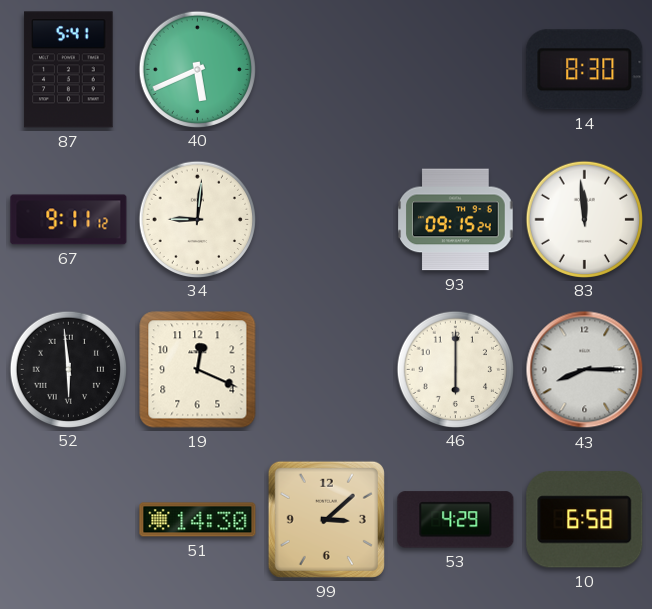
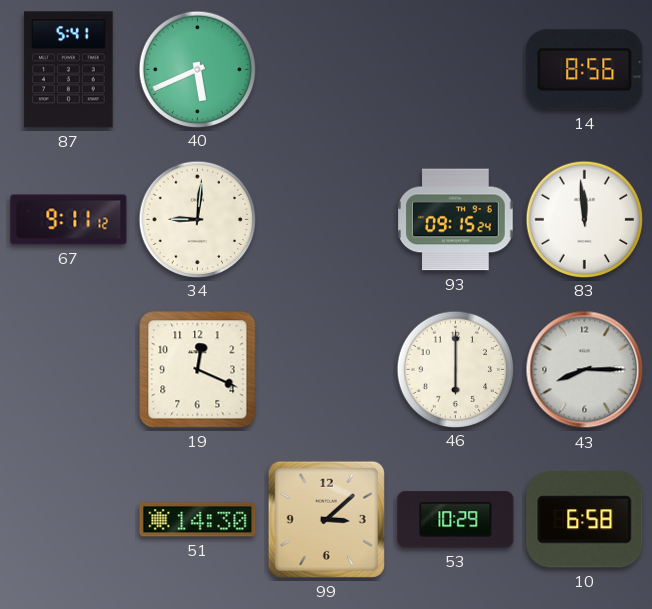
14: 8:30 -> 8:56 (585, 70)
52: 5:59 -> none (68, 369)
53: 4:29 -> 10:29 (456, 520)
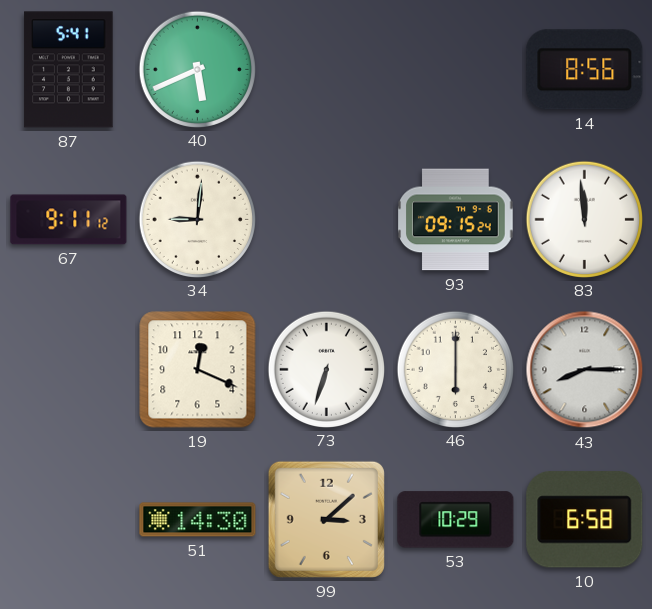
73: none -> 6:33 (326, 369)
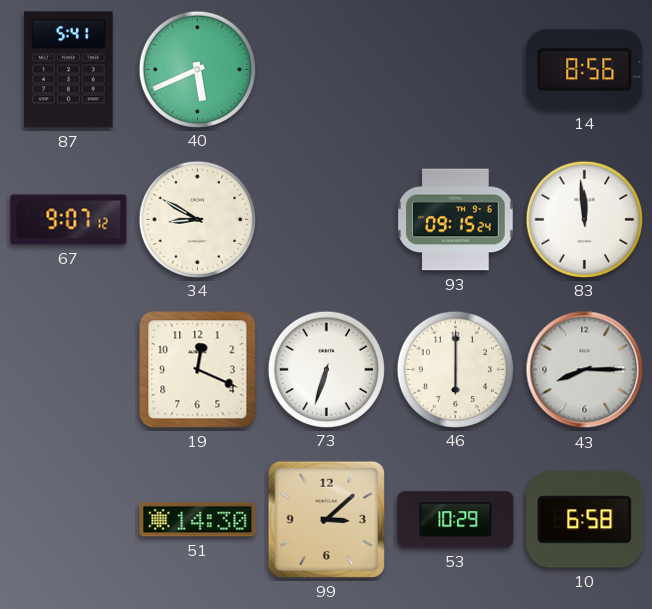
67: 9:11 -> 9:07 (69, 220)
34: 9:01 -> 8:50 (197, 219)
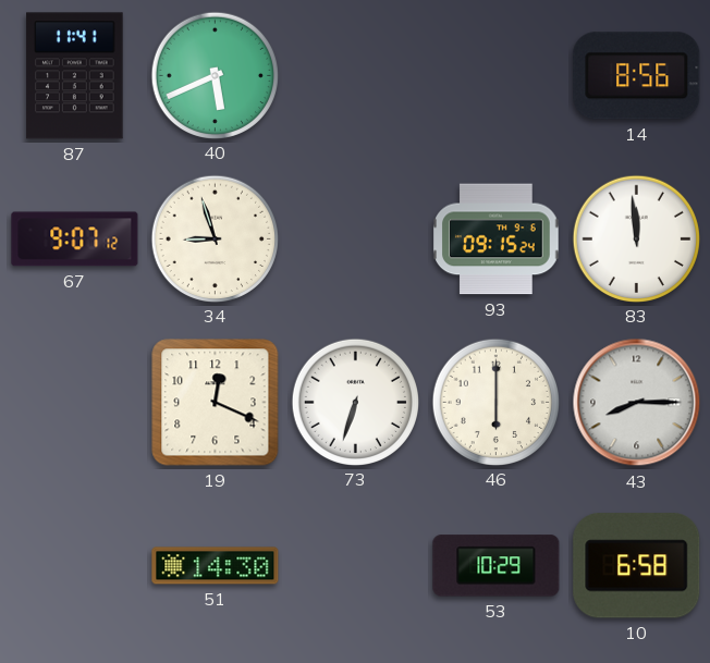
87: 5:41 -> 11:41 (75, 76)
34: 8:50 -> 8:57 (215, 238)
99: 3:08 -> none (326, 519)
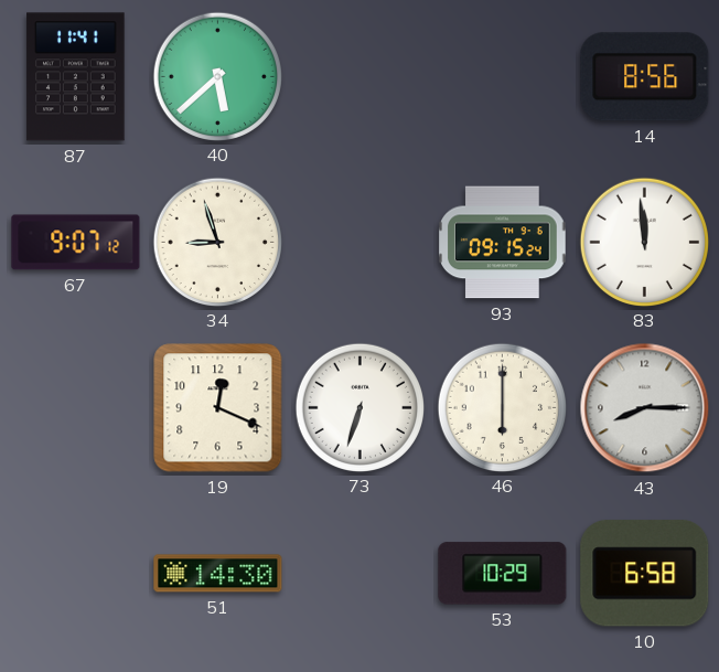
40: 5:41 -> 5:38 (217, 76)
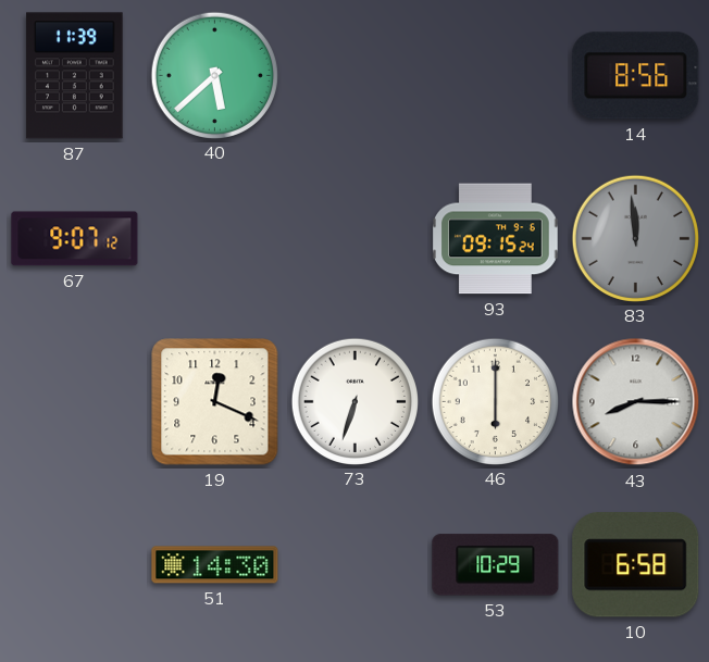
87: 11:41 -> 11:39 (75, 76)
34: 8:57 -> none (217, 242)
83 dial: white -> grey (635, 238)
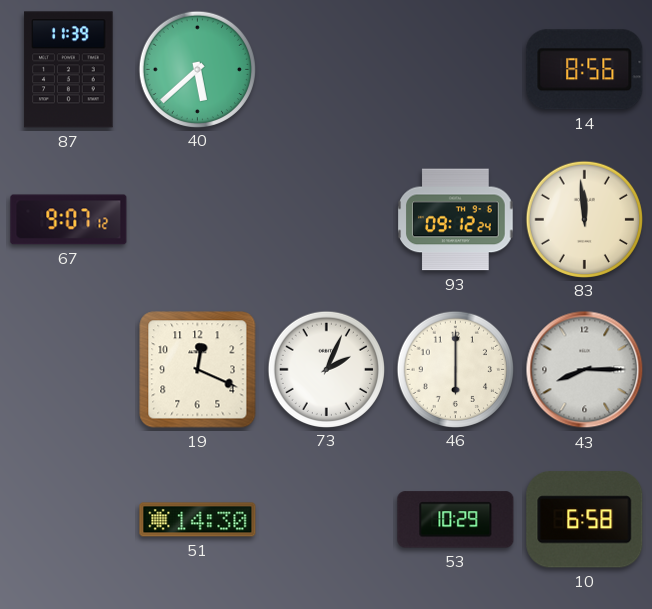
93: 09:15 -> 09:12 (456, 220)
83 dial: grey -> cream (584, 219)
73: 6:33 -> 2:04 (326, 369)
